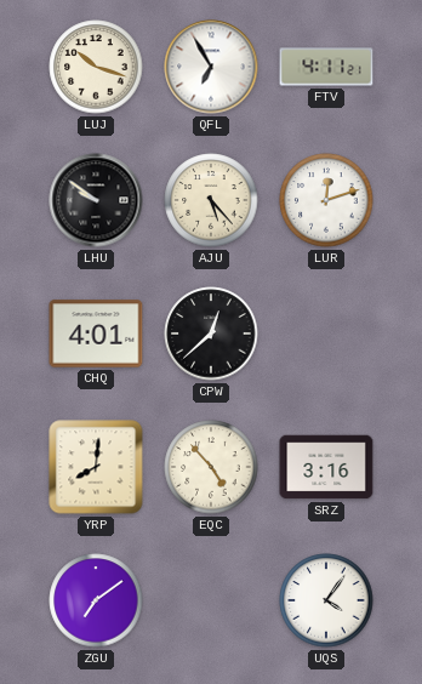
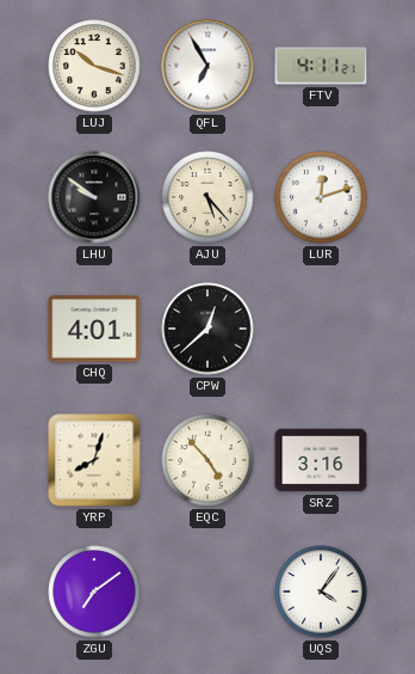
YRP: 8:01 -> 8:03 (94, 460)
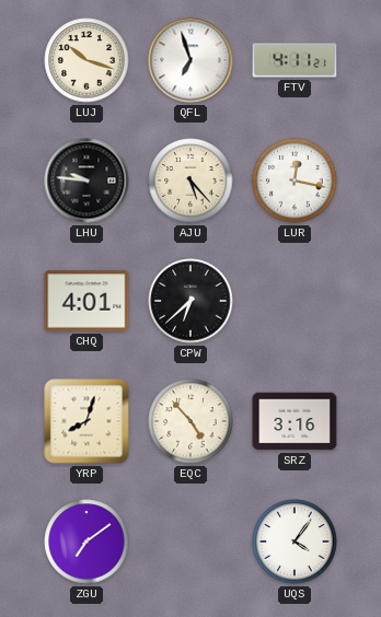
QFL: 6:55 -> 6:57 (190, 60)
LHU: 9:51 -> 9:46 (86, 181)
LUR: 12:12 -> 12:17 (295, 181)
CPW: 12:38 -> 6:38 (190, 301)
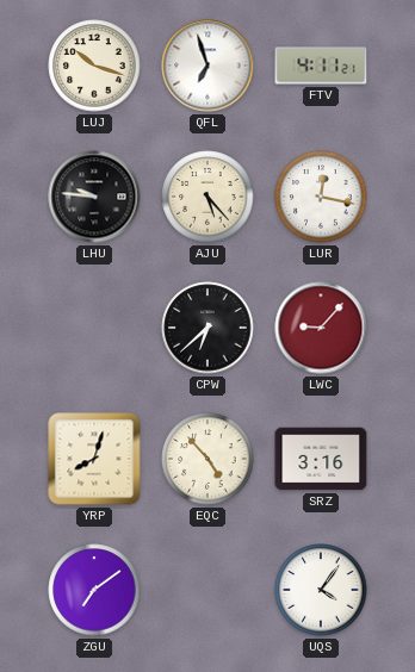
CHQ: 4:01 -> none (86, 301)
LWC: none -> 9:07 (321, 328)
